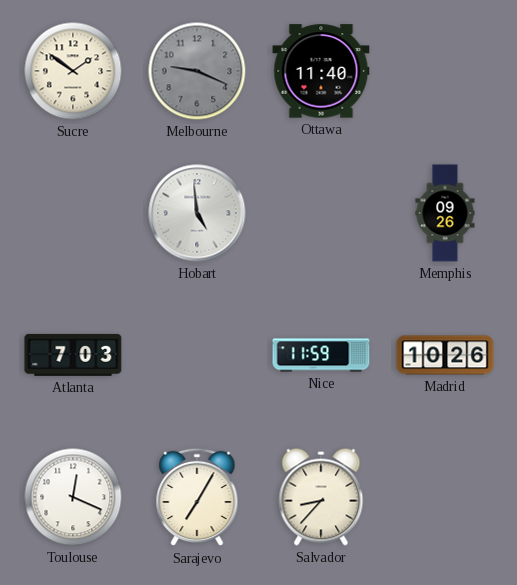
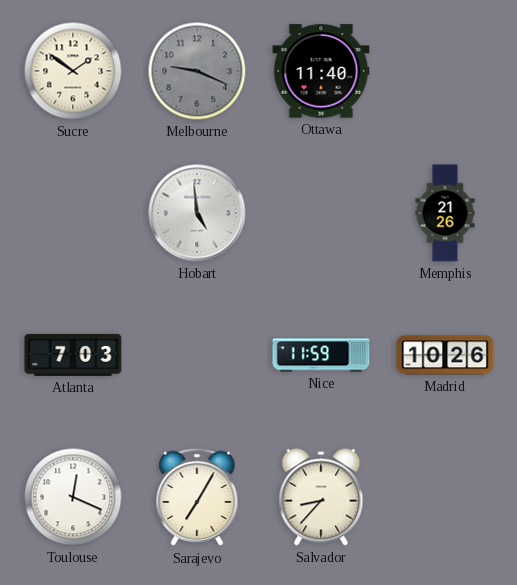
Memphis: 09:26 -> 21:26 (445, 213)
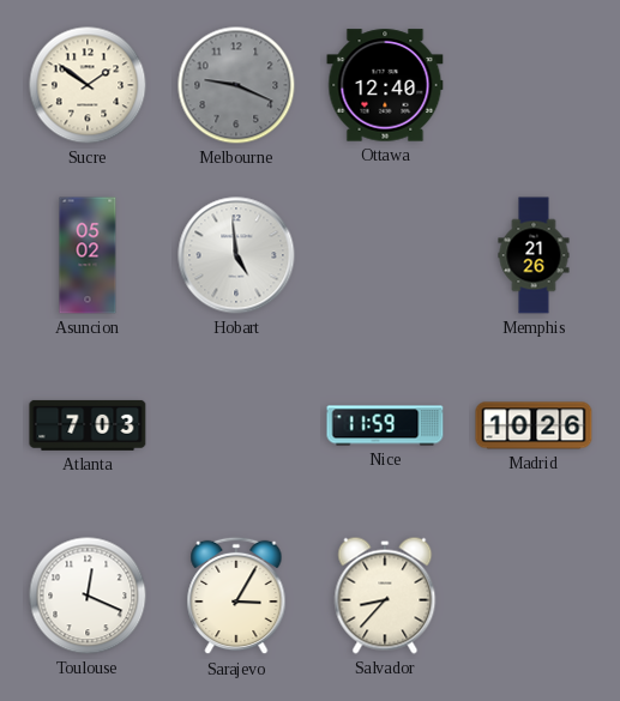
Ottawa: 11:40 -> 12:40 (385, 85)
Asuncion: none -> 05:02 (88, 255)
Sarajevo: 7:05 -> 3:05 (236, 596)
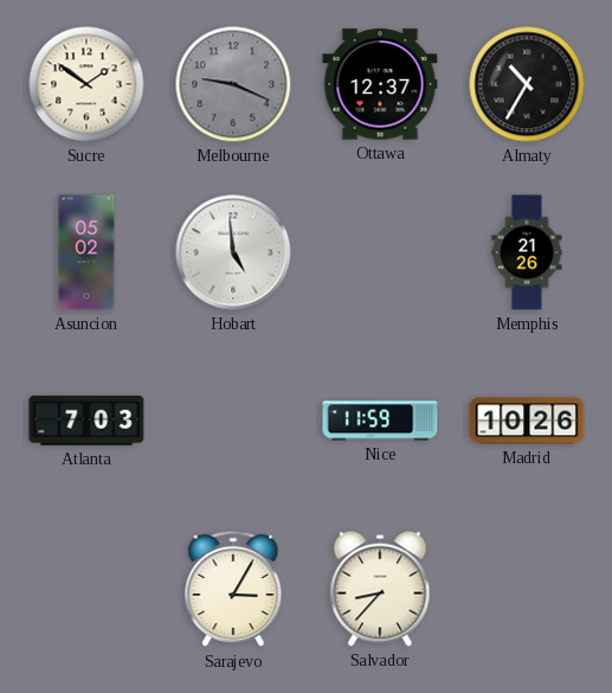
Ottawa: 12:40 -> 12:37 (380, 84)
Almaty: none -> 10:35 (527, 84)
Toulouse: 12:19 -> none (88, 596)
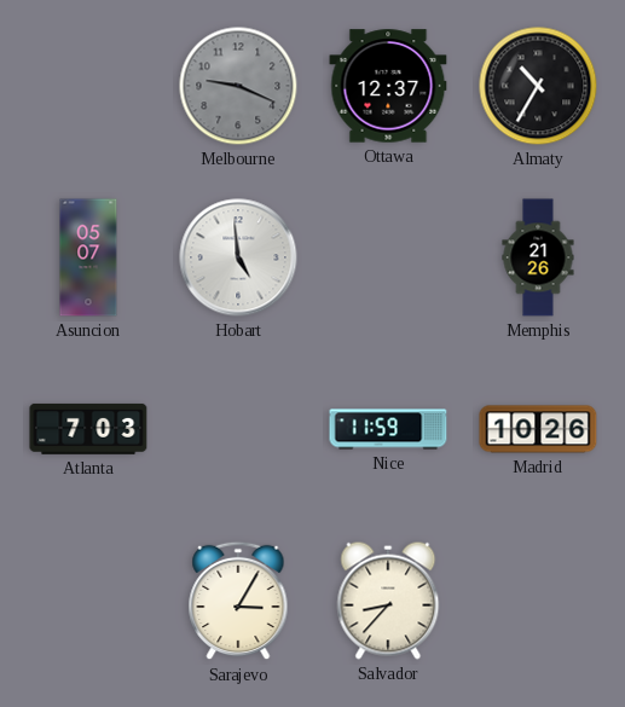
Sucre: 1:51 -> none (86, 84)
Asuncion: 05:02 -> 05:07 (88, 257)
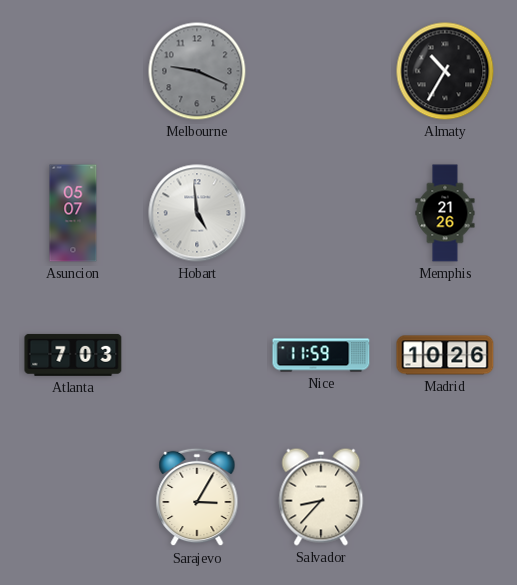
Ottawa: 12:37 -> none (388, 86)
